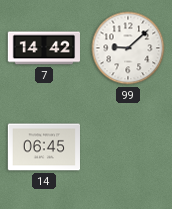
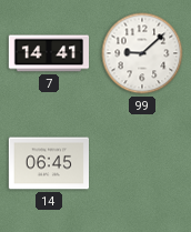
7: 14:42 -> 14:41 (49, 53)
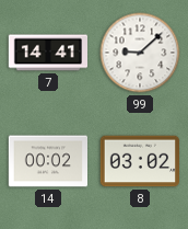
14: 06:45 -> 00:02 (47, 161)
8: none -> 03:02 (140, 161)
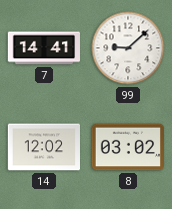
14: 00:02 -> 12:02 (43, 147)
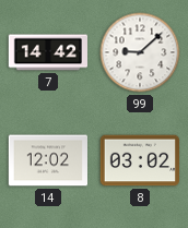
7: 14:41 -> 14:42 (48, 52)
